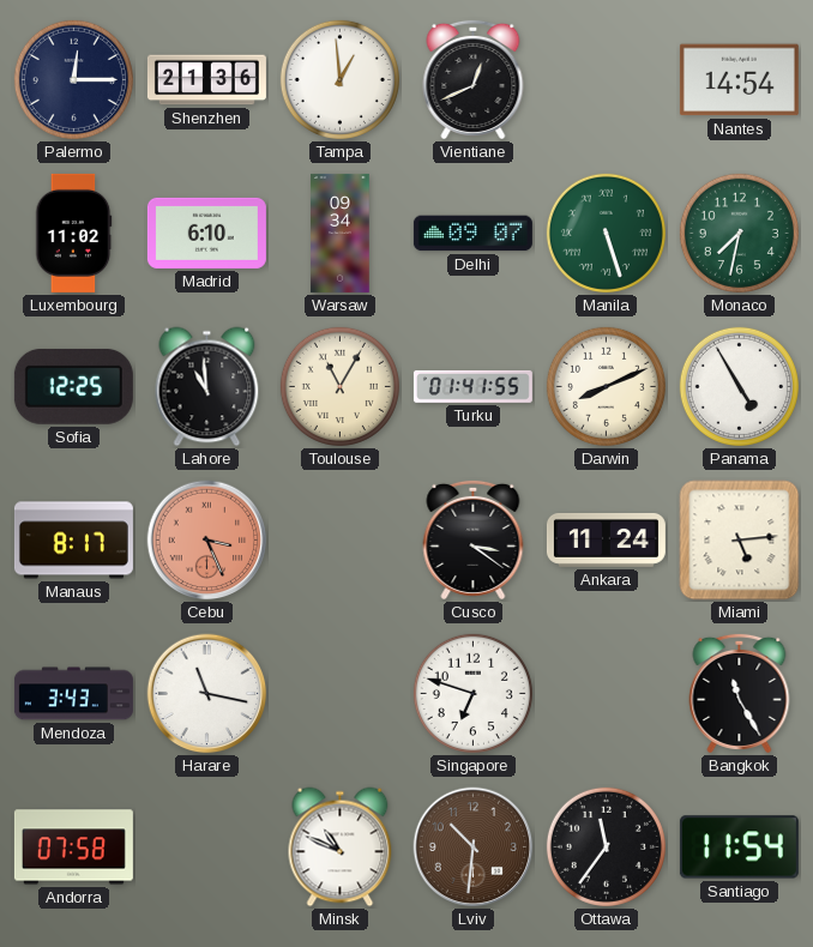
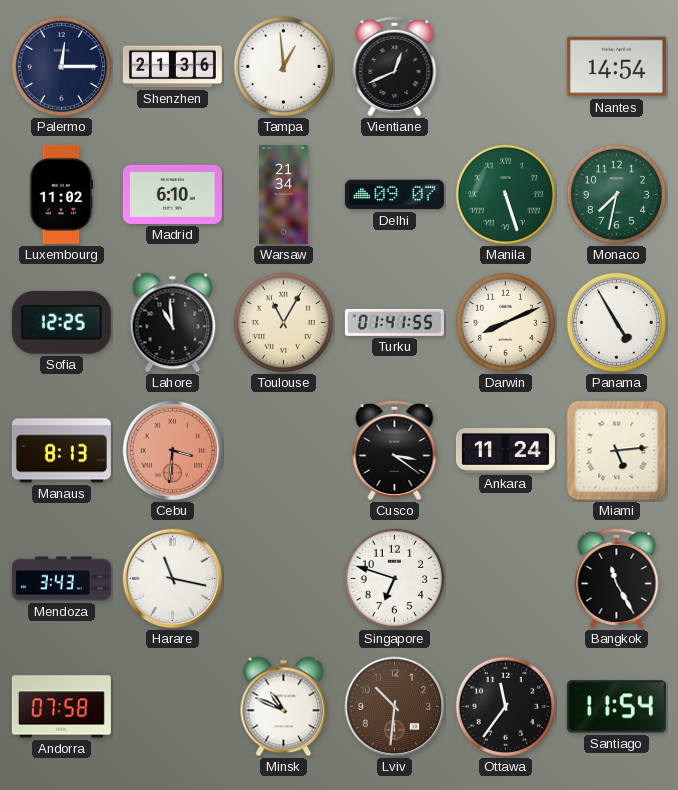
Warsaw: 09:34 -> 21:34 (284, 194)
Manaus: 8:17 -> 8:13 (61, 451)
Cebu: 3:26 -> 3:31 (173, 451)
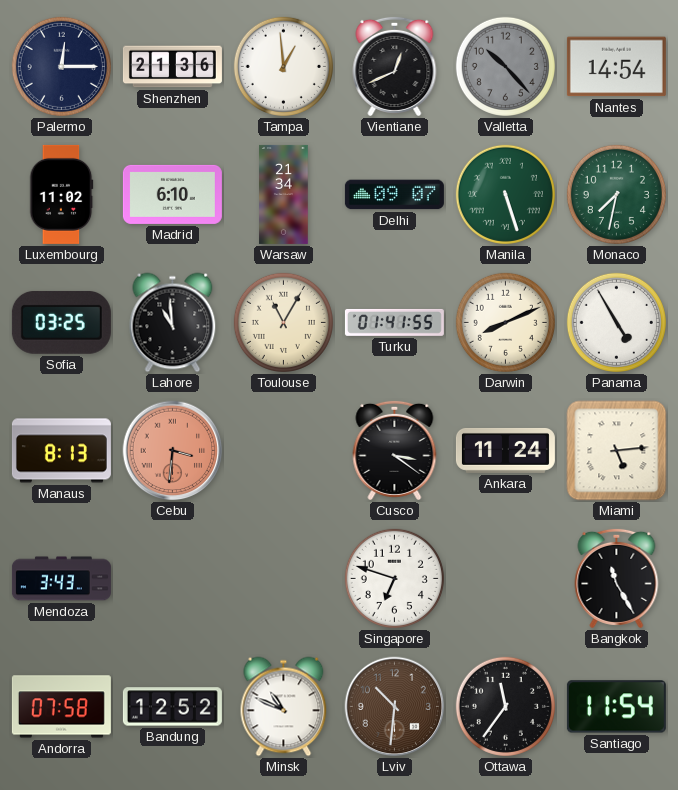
Valletta: none -> 10:23 (505, 66)
Sofia: 12:25 -> 03:25 (61, 322)
Harare: 11:17 -> none (173, 579)
Bandung: none -> 12:52 (172, 707)
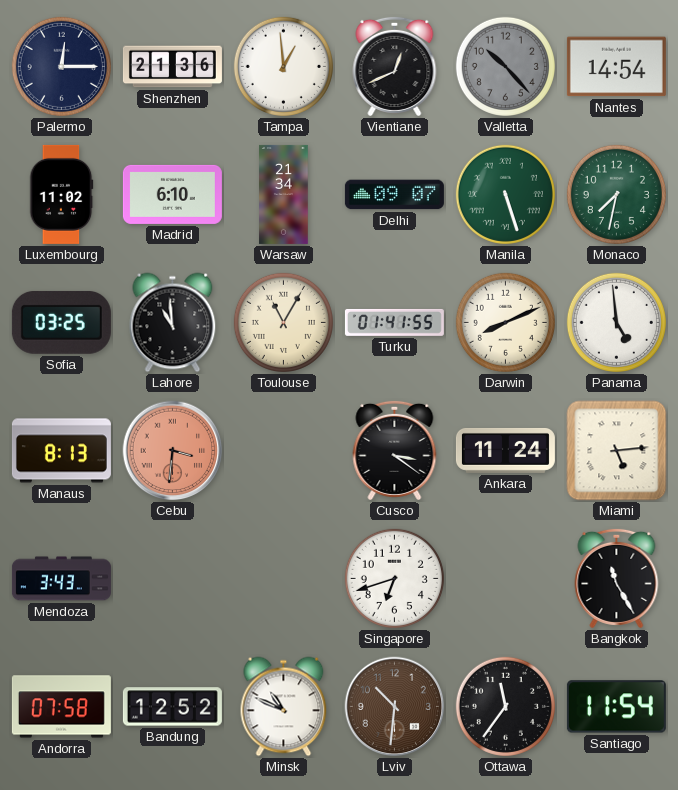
Panama: 4:55 -> 4:59 (616, 322)
Singapore: 6:48 -> 6:42 (394, 578)
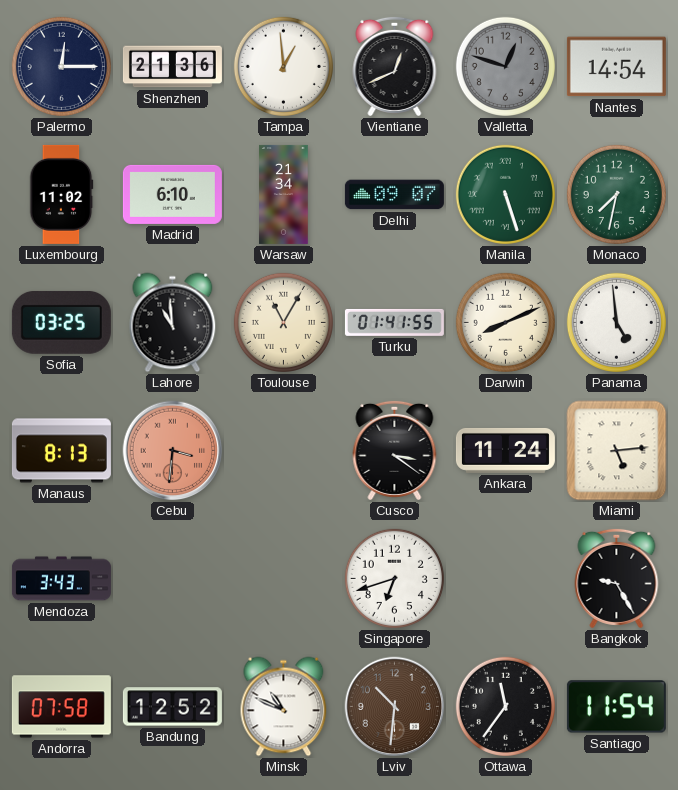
Valletta: 10:23 -> 12:48 (505, 66)
Bangkok: 11:25 -> 9:25 (617, 578)
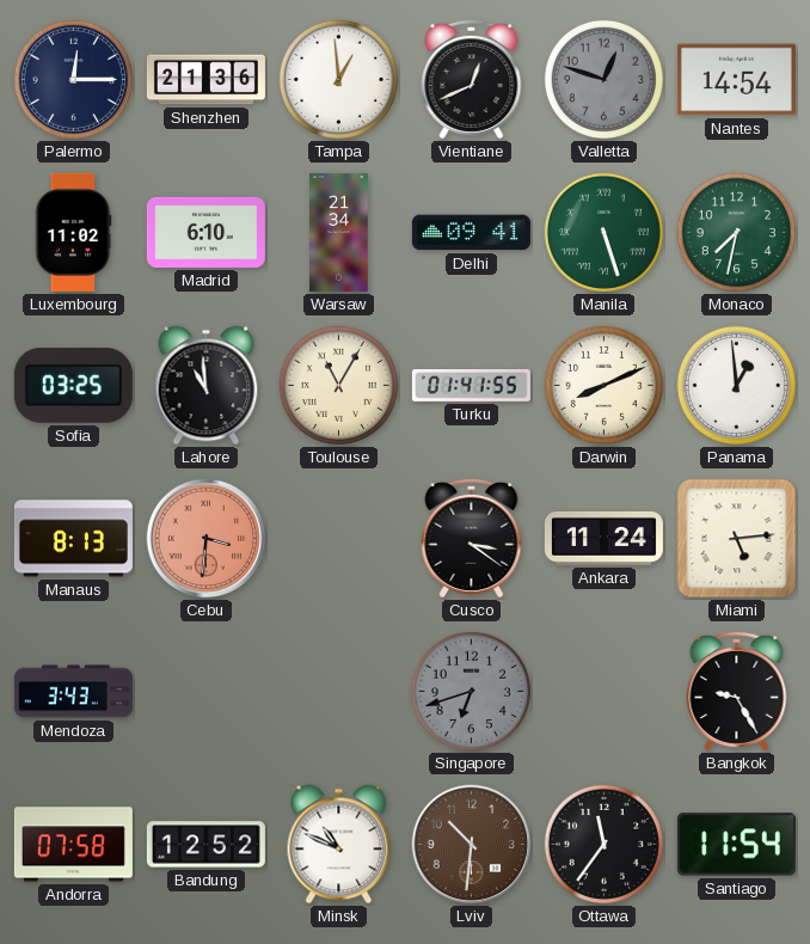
Delhi: 09:07 -> 09:41 (471, 233)
Panama: 4:59 -> 12:59 (736, 385)
Singapore dial: white -> grey (471, 691)
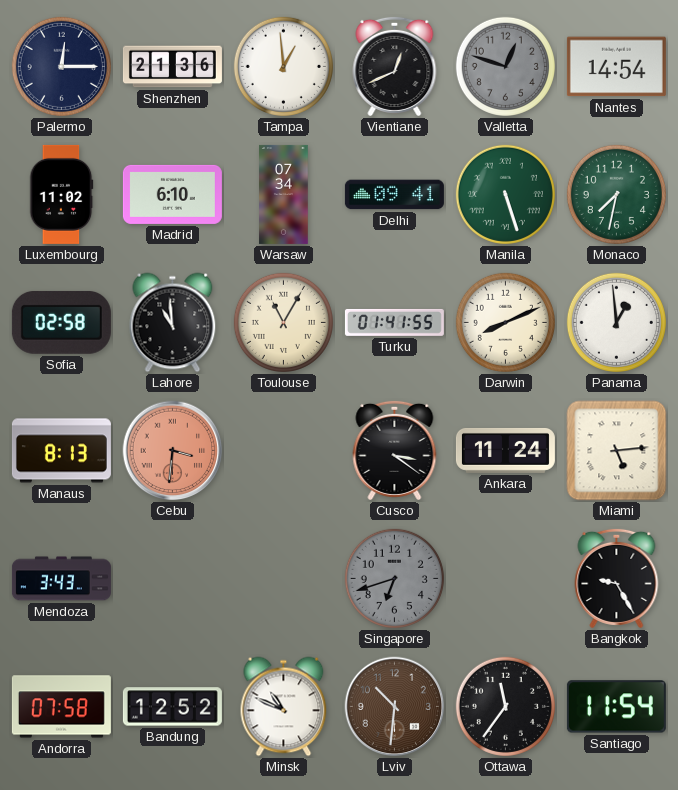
Warsaw: 21:34 -> 07:34 (284, 194)
Sofia: 03:25 -> 02:58 (61, 322)
